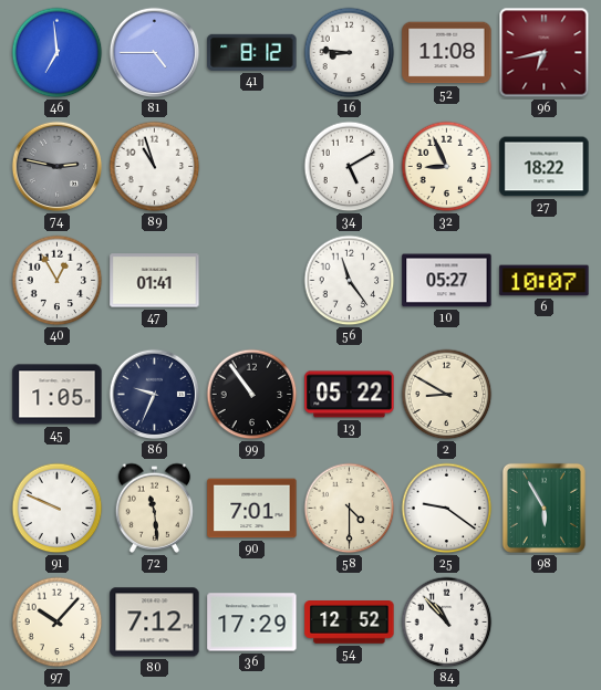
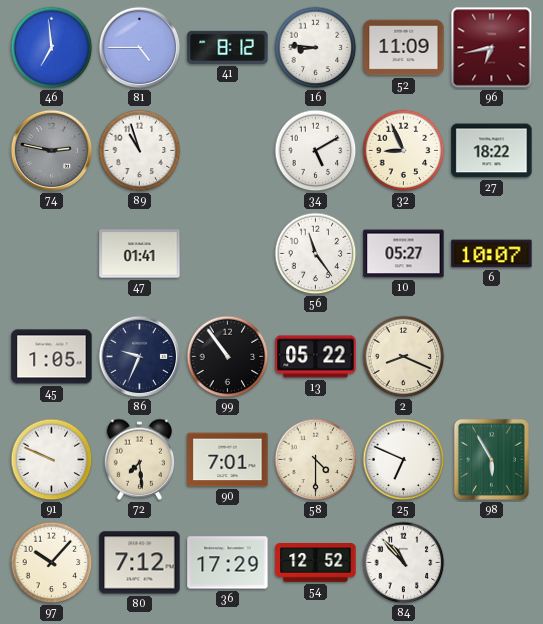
52: 11:08 -> 11:09 (404, 48)
40: 12:55 -> none (58, 281)
2: 8:50 -> 8:19 (404, 357)
72: 11:29 -> 7:29 (140, 459)
25: 9:21 -> 6:49 (404, 460)
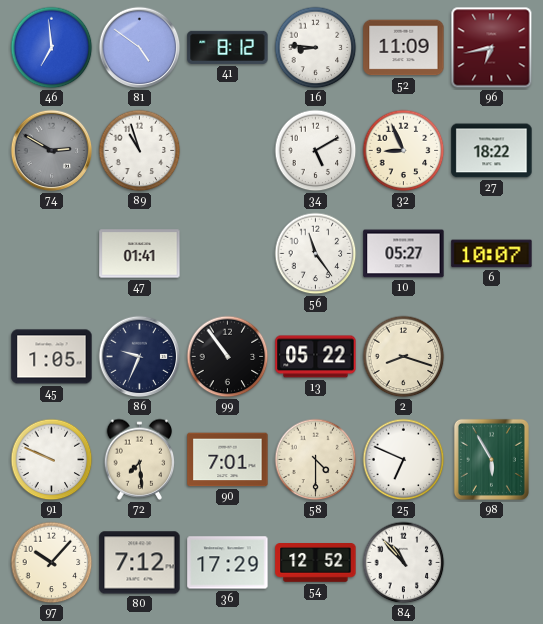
81: 4:45 -> 4:51 (140, 48)
74: 2:47 -> 2:50 (52, 151)
2: 8:19 -> 8:18 (404, 357)
